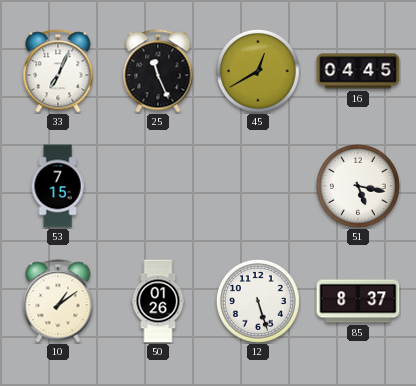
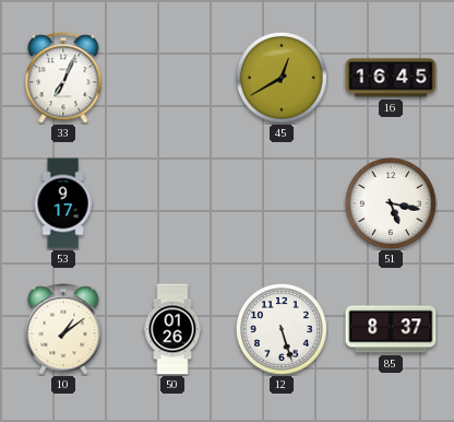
25: 11:26 -> none (158, 71)
16: 04:45 -> 16:45 (391, 78)
53: 7:15 -> 9:17 (63, 203)
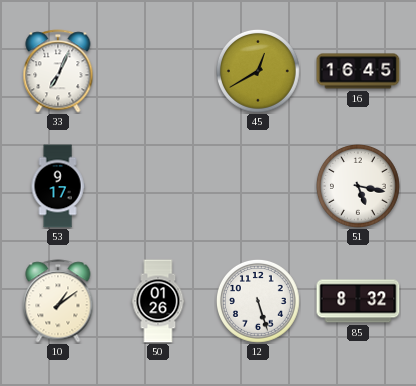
85: 8:37 -> 8:32 (358, 301)
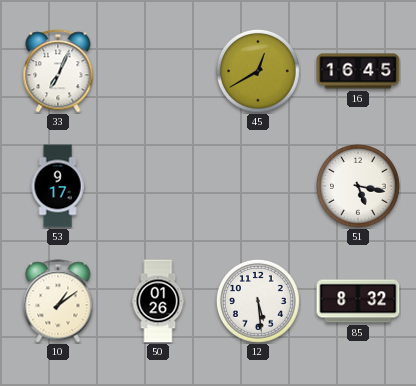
12: 5:27 -> 5:29 (258, 301)
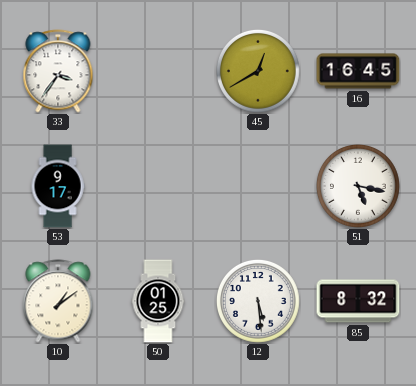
33: 7:04 -> 3:36 (58, 71)
50: 01:26 -> 01:25 (158, 301)
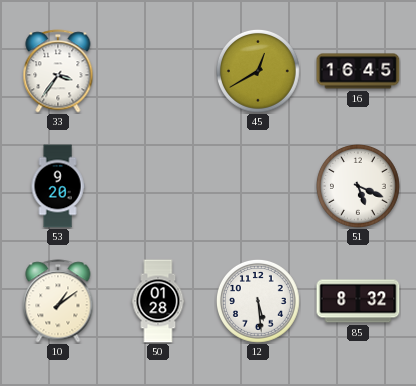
53: 9:17 -> 9:20 (58, 186)
51: 5:17 -> 5:19 (358, 186)
50: 01:25 -> 01:28 (158, 301)
